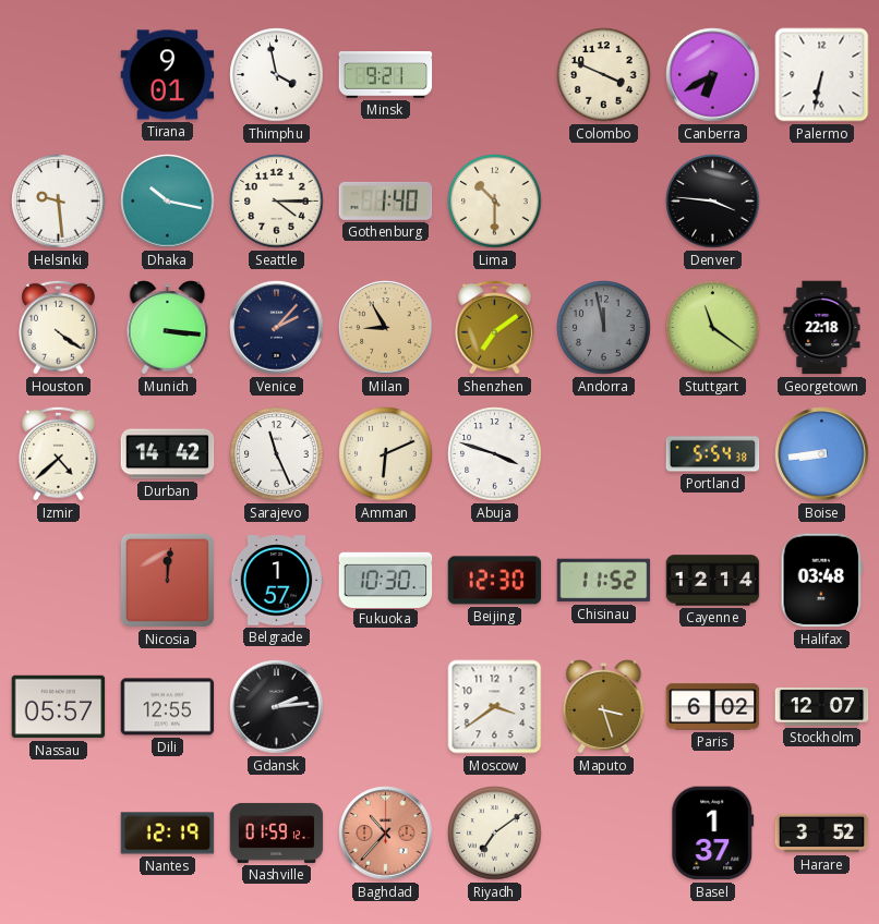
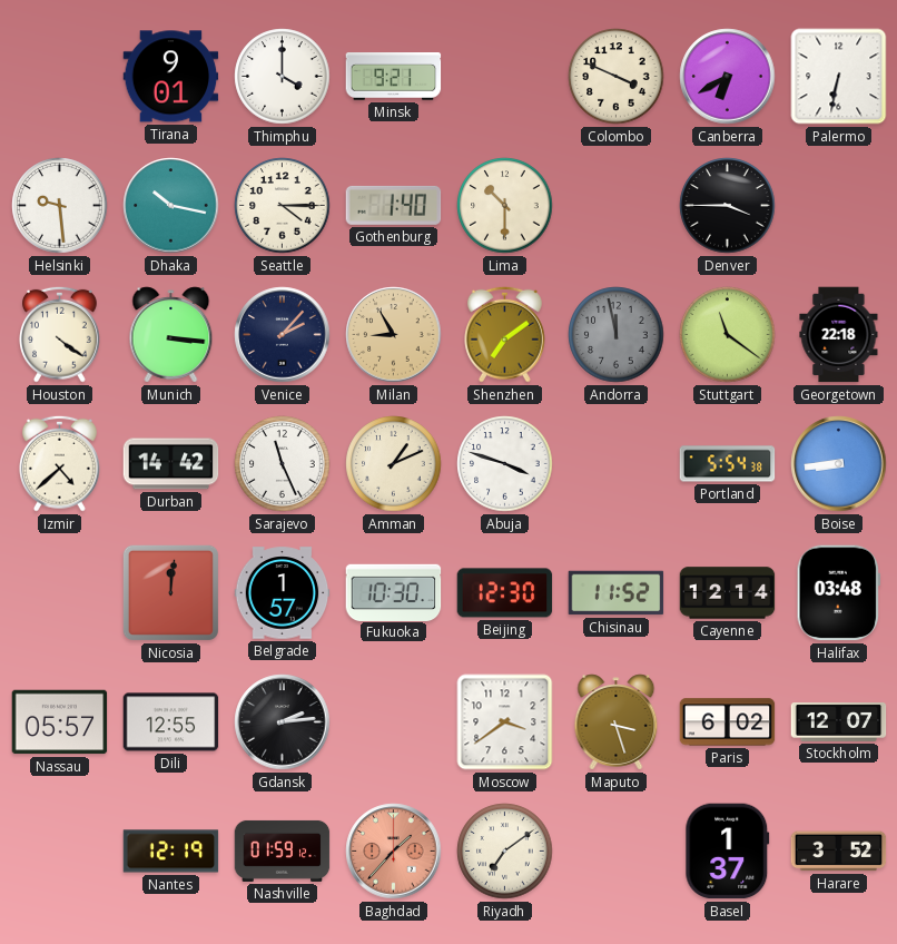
Thimphu: 3:58 -> 4:00 (283, 77)
Denver: 3:46 -> 3:45 (728, 206)
Amman: 6:11 -> 1:11 (394, 464)
Baghdad: 10:37 -> 1:37 (394, 852)
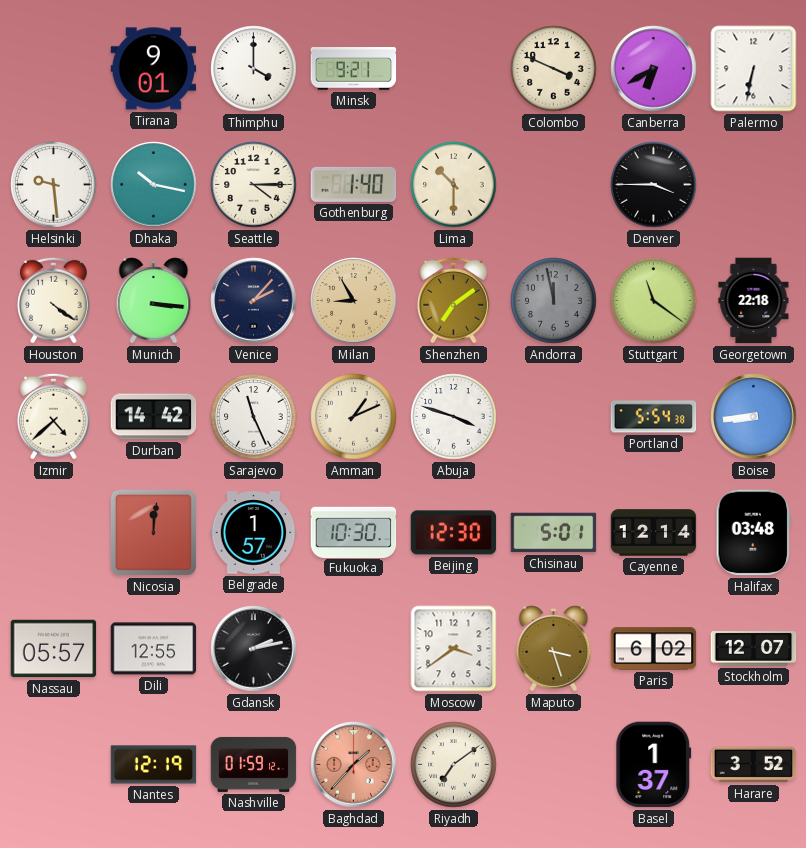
Chisinau: 11:52 -> 5:01 (554, 533)
Gdansk: 2:14 -> 2:13 (254, 649)
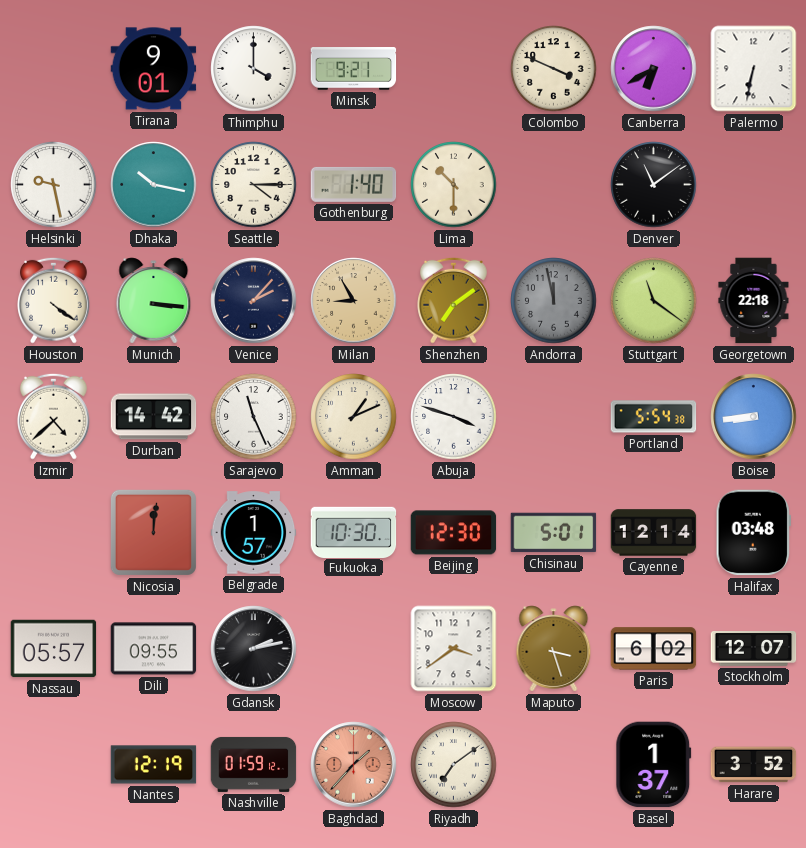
Helsinki: 9:29 -> 9:28 (54, 185)
Denver: 3:45 -> 11:09 (654, 185)
Dili: 12:55 -> 09:55 (154, 649)
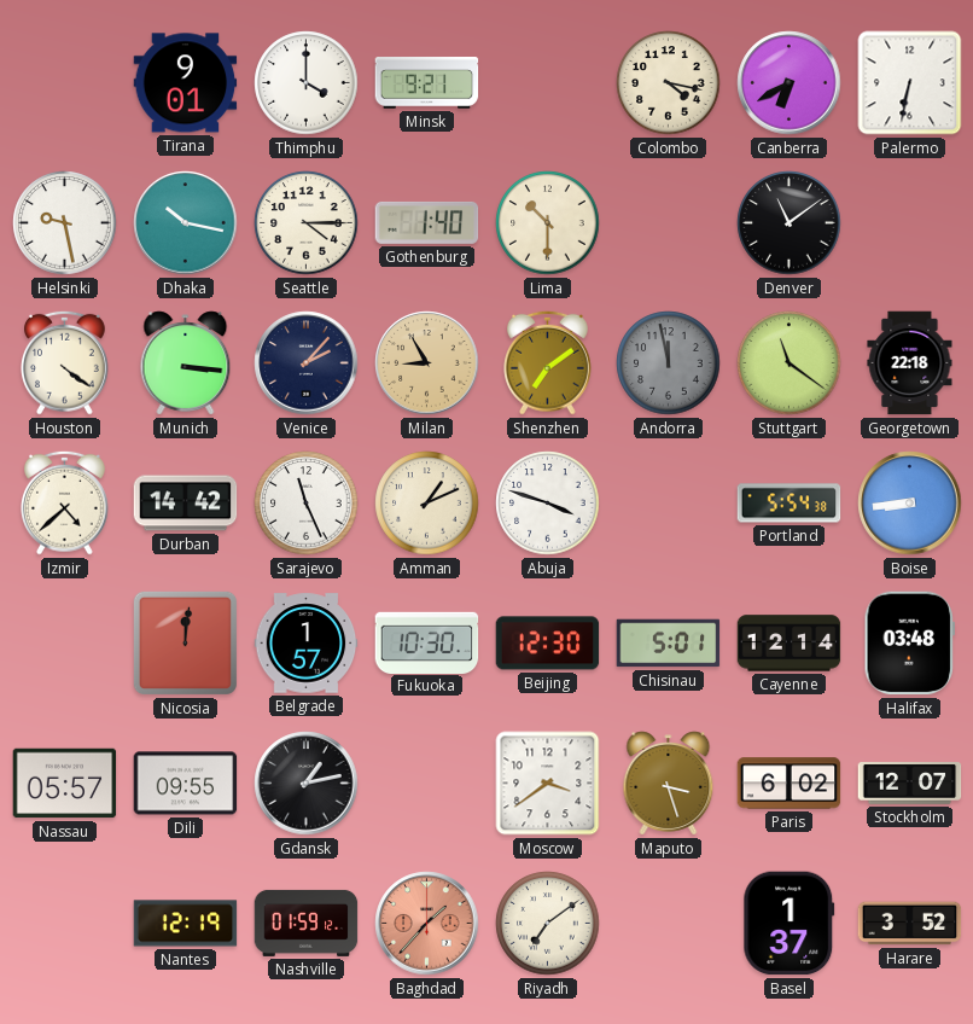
Colombo: 3:49 -> 4:17 (669, 83)
Gdansk: 2:13 -> 1:13 (307, 784)
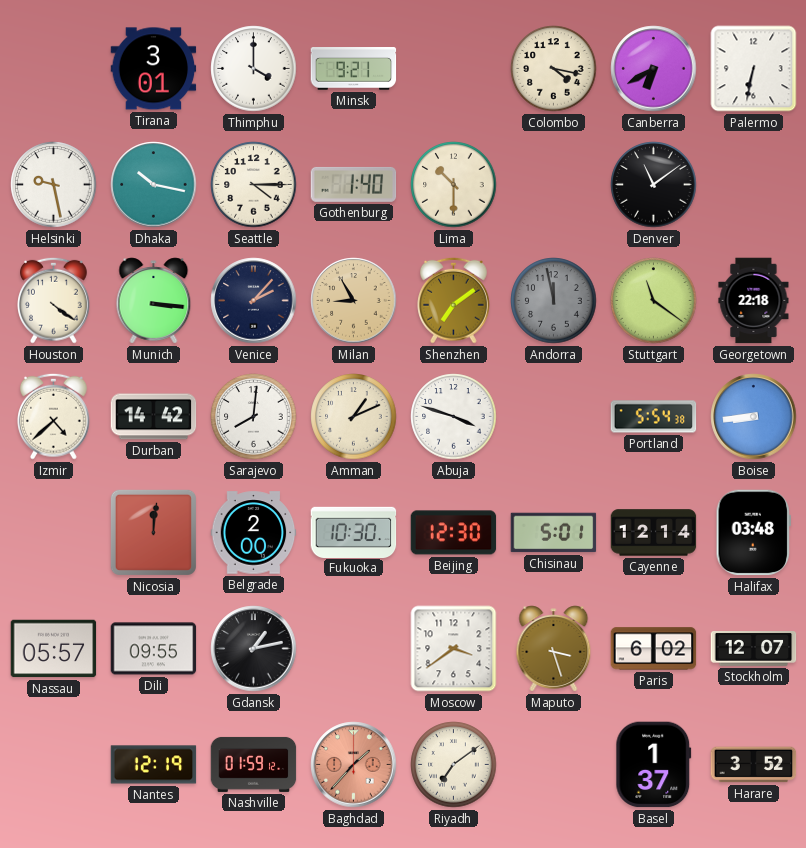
Tirana: 9:01 -> 3:01 (154, 69)
Sarajevo: 11:26 -> 8:01 (254, 417)
Belgrade: 1:57 -> 2:00 (254, 533)
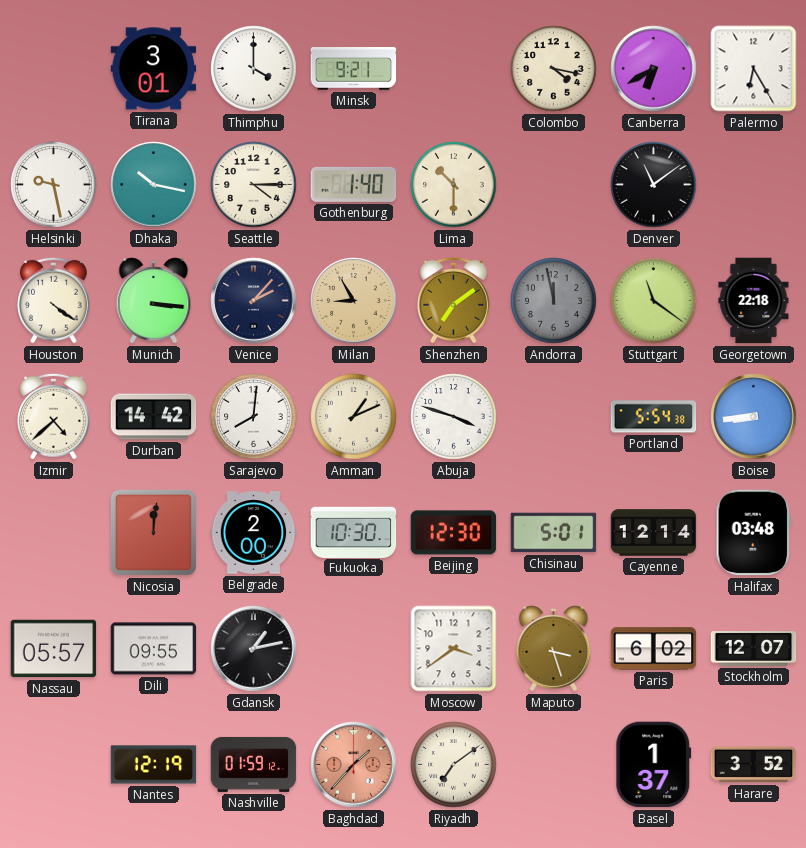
Palermo: 6:32 -> 6:25 (754, 69)
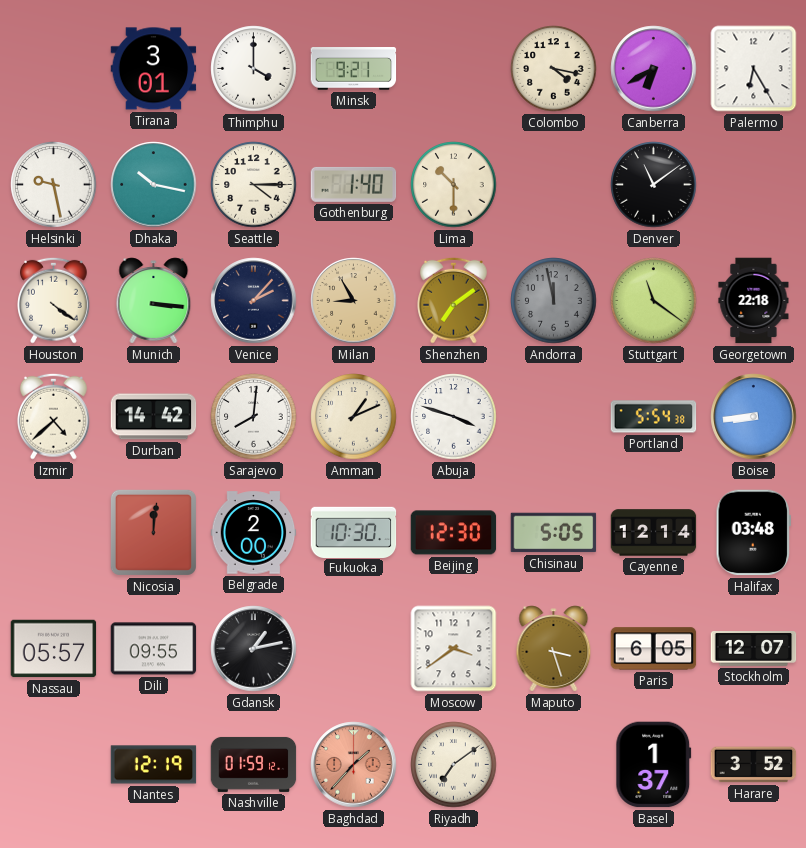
Chisinau: 5:01 -> 5:05 (554, 533)
Paris: 6:02 -> 6:05 (654, 649)
